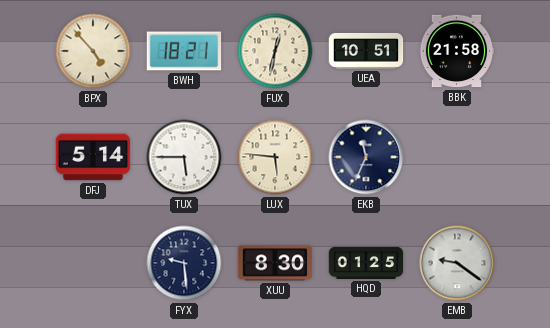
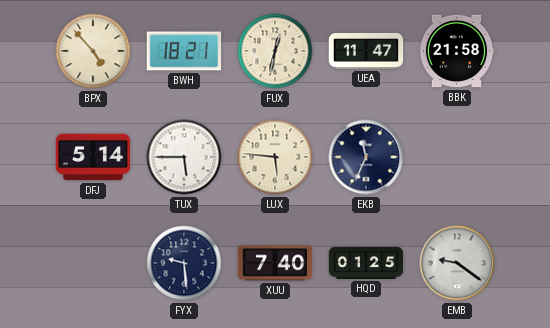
UEA: 10:51 -> 11:47 (366, 51)
XUU: 8:30 -> 7:40 (275, 263)
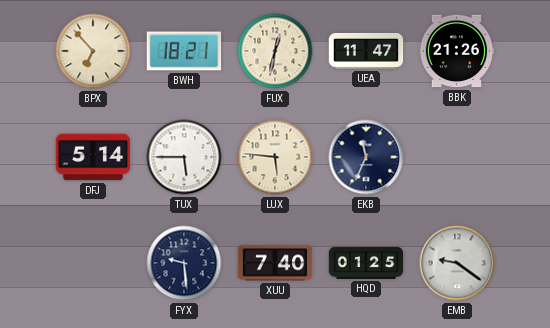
BPX: 4:53 -> 6:53 (93, 51)
BBK: 21:58 -> 21:26 (457, 51)
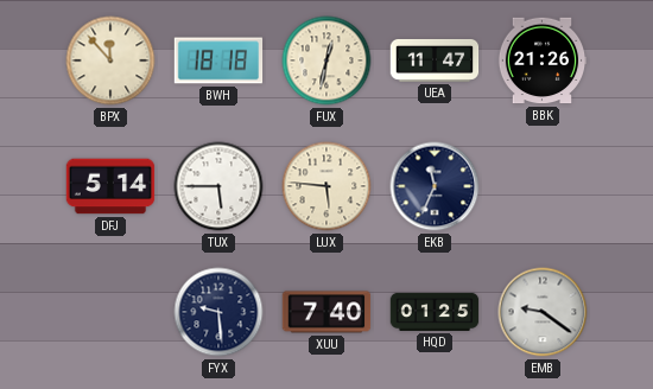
BPX: 6:53 -> 11:53 (110, 60)
BWH: 18:21 -> 18:18 (218, 60)
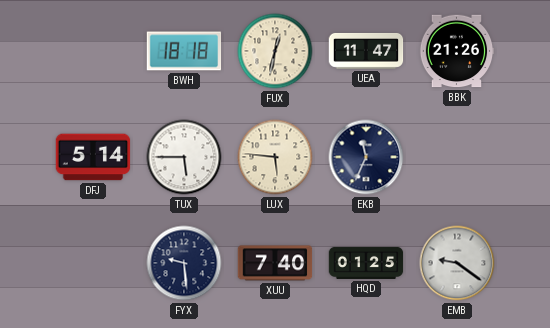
BPX: 11:53 -> none (110, 60)
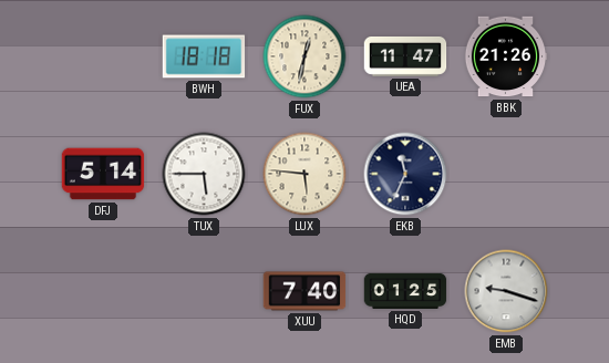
FYX: 9:29 -> none (184, 263)
EMB: 9:21 -> 9:18 (506, 291)
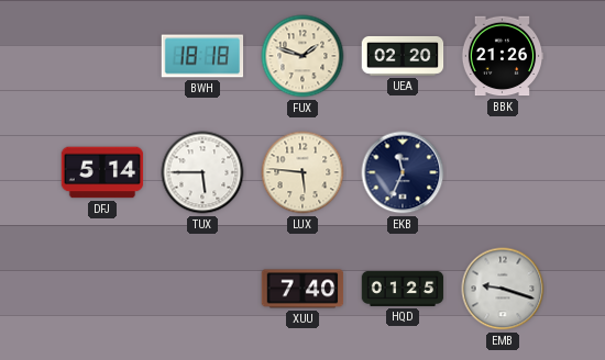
FUX: 12:32 -> 1:48 (302, 56)
UEA: 11:47 -> 02:20 (403, 56)
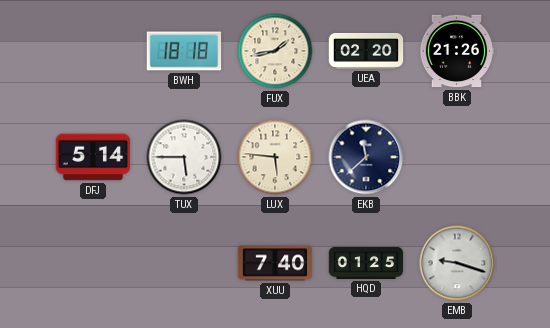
FUX: 1:48 -> 1:43 (275, 51)
EKB: 11:34 -> 11:38 (366, 157)
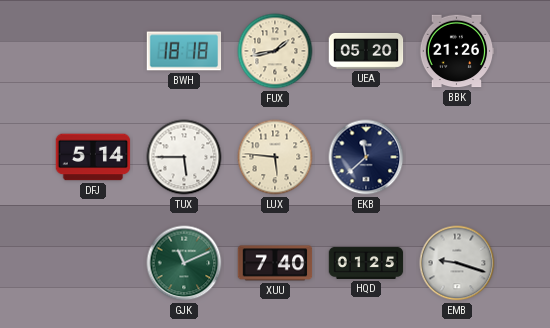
UEA: 02:20 -> 05:20 (366, 51)
GJK: none -> 11:11 (184, 263)
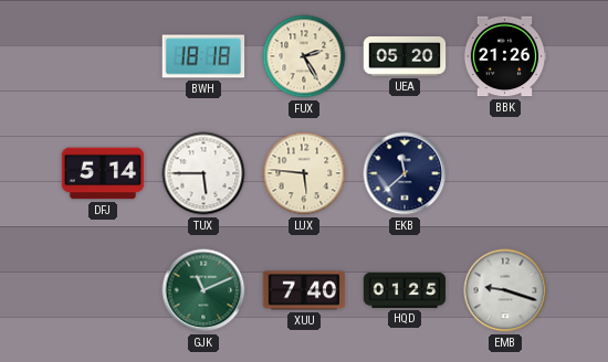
FUX: 1:43 -> 2:25 (304, 56)
